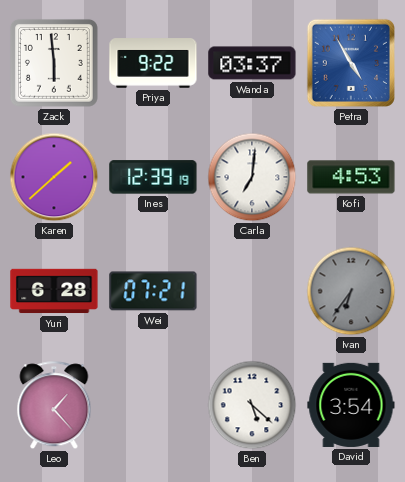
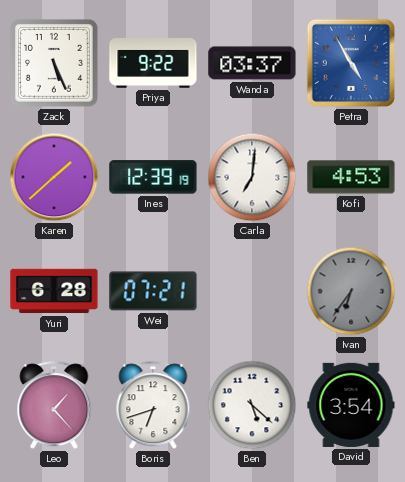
Zack: 5:59 -> 5:26 (54, 63)
Boris: none -> 6:42 (153, 406)
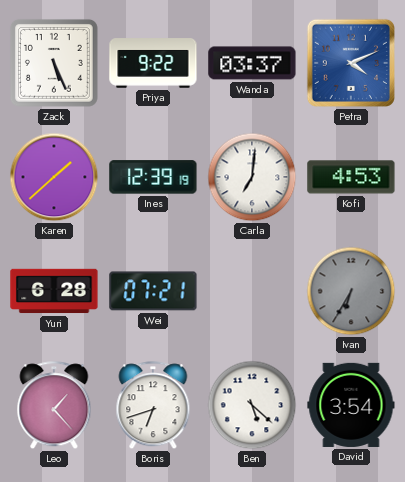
Petra: 4:55 -> 4:11 (351, 63)
Ivan: 6:36 -> 6:35 (351, 291)
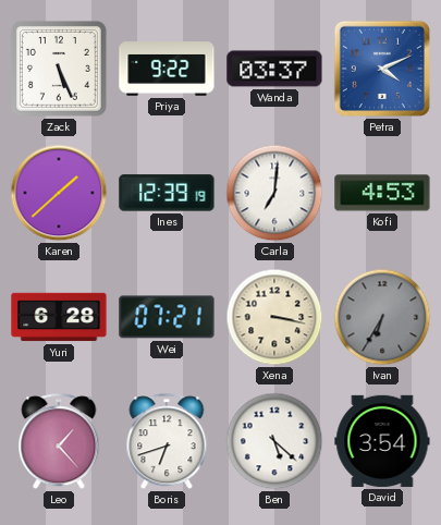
Xena: none -> 3:17 (274, 317)
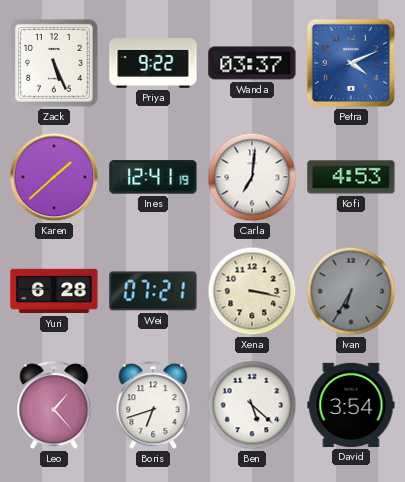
Ines: 12:39 -> 12:41 (153, 177)
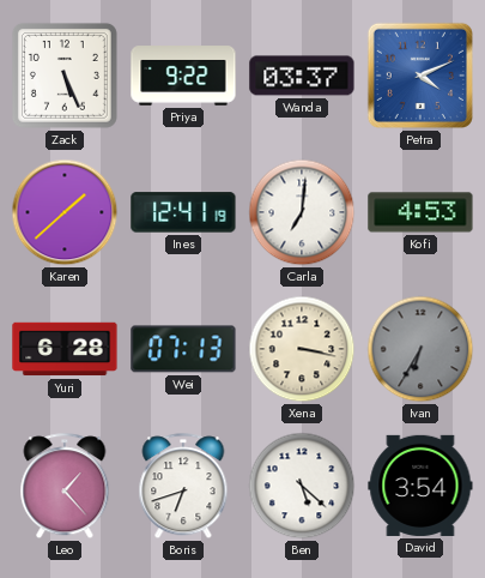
Wei: 07:21 -> 07:13 (183, 349)
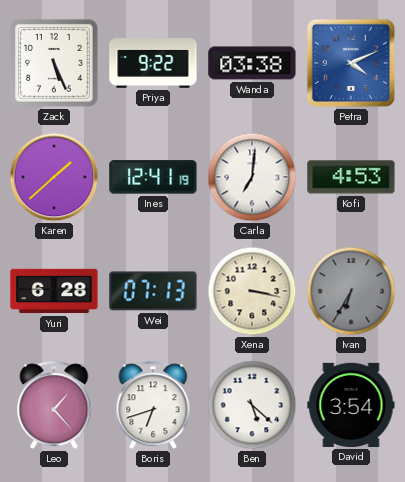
Wanda: 03:37 -> 03:38 (252, 63)
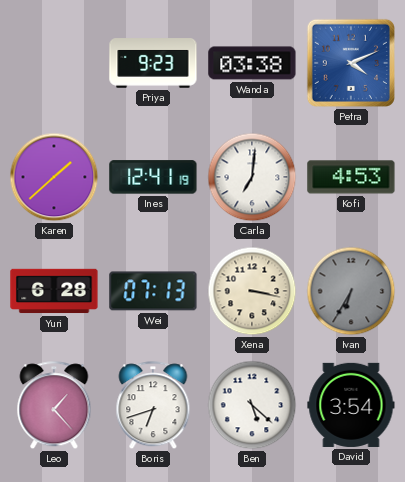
Zack: 5:26 -> none (54, 63)
Priya: 9:22 -> 9:23 (153, 63)
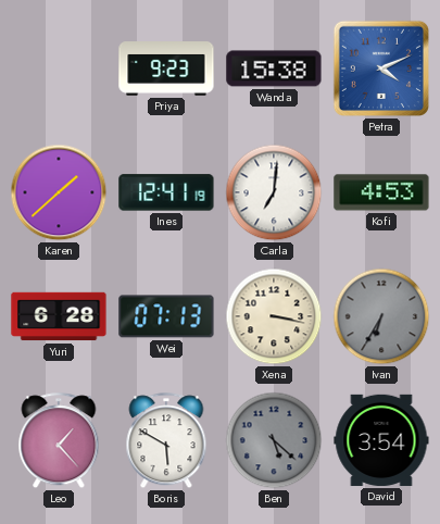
Wanda: 03:38 -> 15:38 (274, 68)
Boris: 6:42 -> 5:50 (166, 441)
Ben dial: white -> grey (274, 440)
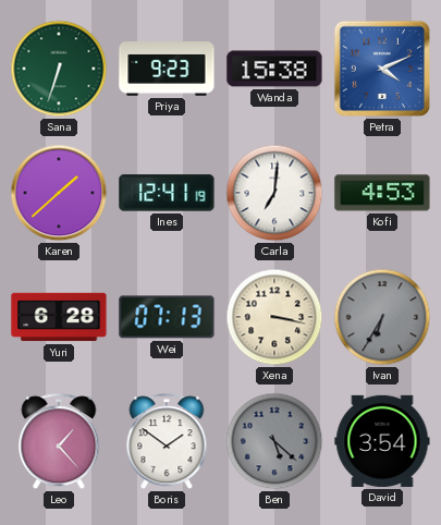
Sana: none -> 6:33 (59, 69)
Boris: 5:50 -> 1:51 (167, 442)
